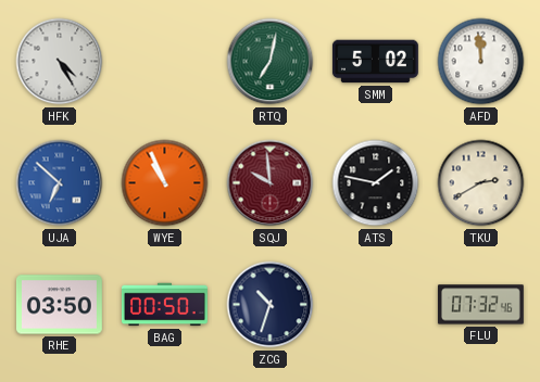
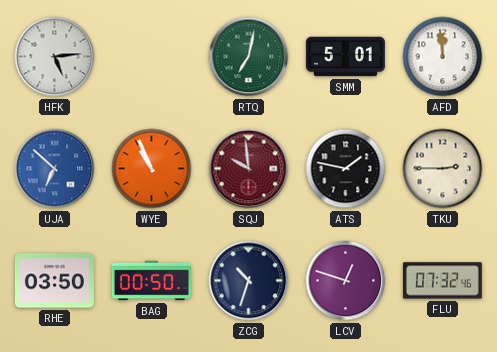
HFK: 4:25 -> 5:14 (55, 57)
SMM: 5:02 -> 5:01 (345, 57)
TKU: 2:40 -> 2:45 (443, 169)
LCV: none -> 12:48 (346, 281)
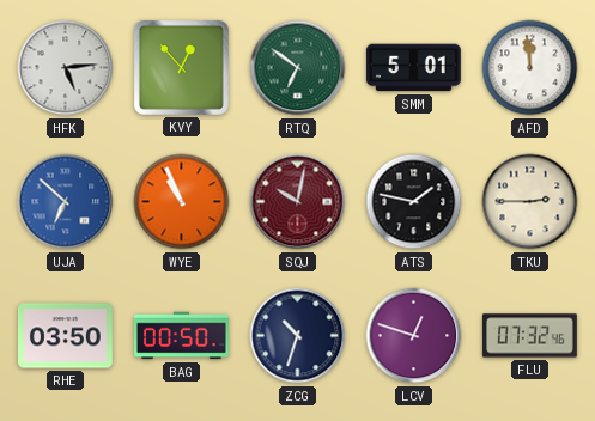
KVY: none -> 12:53 (181, 67)
RTQ: 7:02 -> 6:51 (298, 68)
SQJ: 9:59 -> 10:02 (298, 202)
